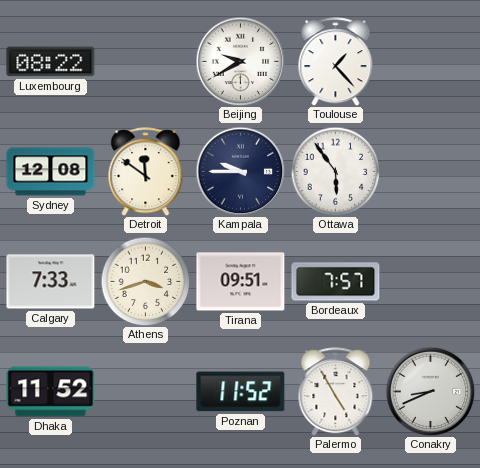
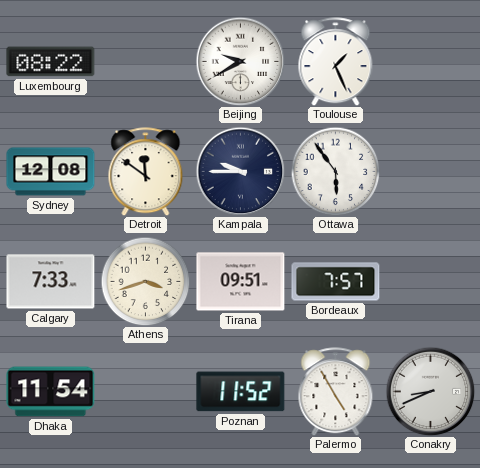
Toulouse: 1:23 -> 1:26 (336, 62)
Dhaka: 11:52 -> 11:54 (51, 392)
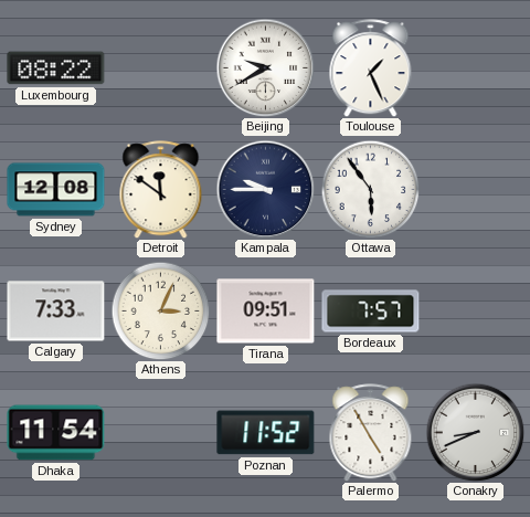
Athens: 3:42 -> 3:04 (160, 310)
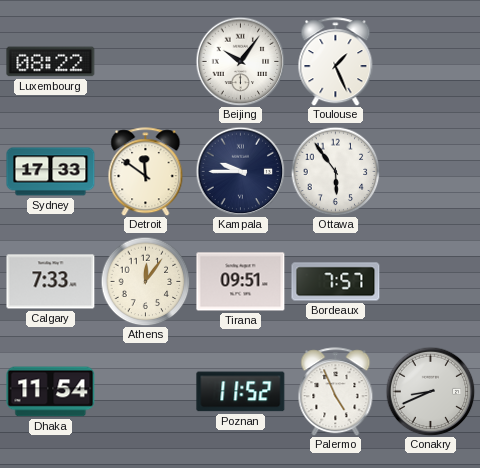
Beijing: 9:40 -> 10:06 (240, 61)
Sydney: 12:08 -> 17:33 (51, 172)
Athens: 3:04 -> 12:06 (145, 281)
Palermo: 4:55 -> 4:56 (336, 392)
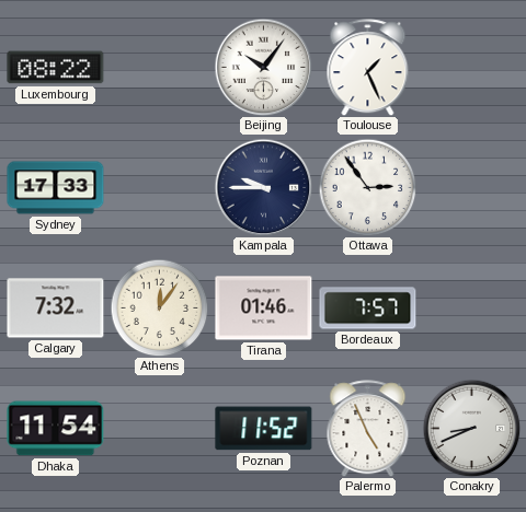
Detroit: 11:51 -> none (146, 172)
Ottawa: 5:54 -> 2:54 (367, 187)
Calgary: 7:33 -> 7:32 (56, 309)
Tirana: 09:51 -> 01:46 (264, 309)
